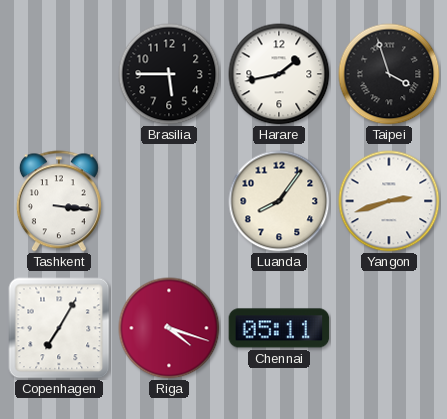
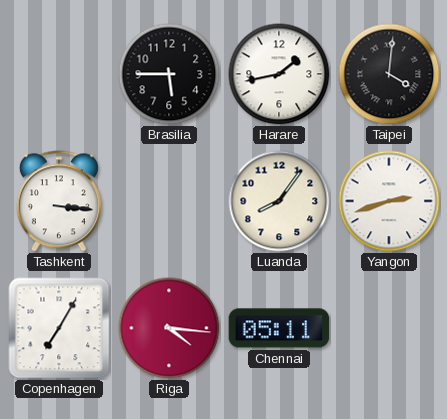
Taipei: 3:57 -> 4:01 (389, 74)
Riga: 4:18 -> 4:16 (169, 328)
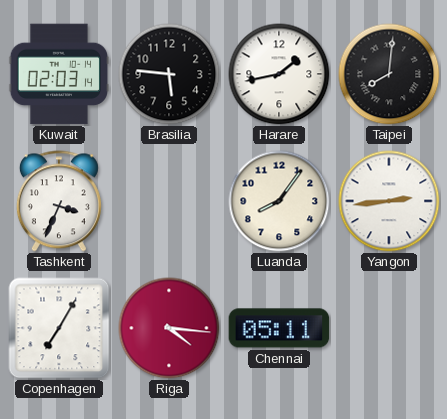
Kuwait: none -> 02:03 (58, 74)
Brasilia: 5:45 -> 5:46 (169, 74)
Taipei: 4:01 -> 8:01 (389, 74)
Tashkent: 3:16 -> 3:34 (59, 201)
Yangon: 2:42 -> 2:44 (389, 201)
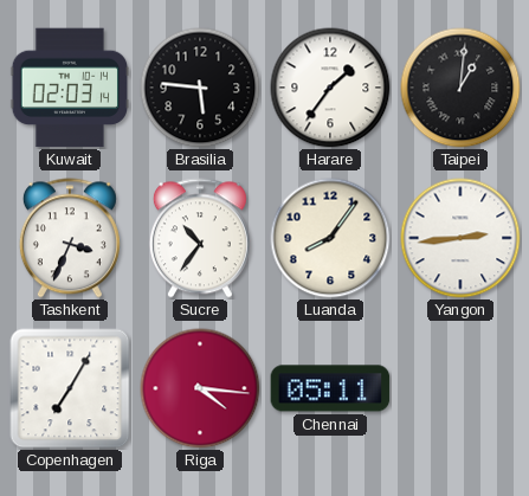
Harare: 1:43 -> 1:36 (330, 88)
Taipei: 8:01 -> 1:01 (460, 88)
Sucre: none -> 10:36 (200, 238)
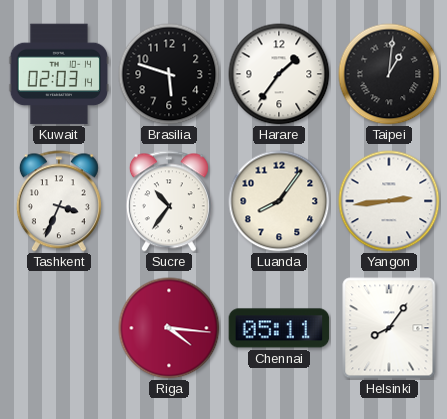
Brasilia: 5:46 -> 5:48 (169, 74)
Copenhagen: 7:05 -> none (70, 388)
Helsinki: none -> 8:06 (389, 328)
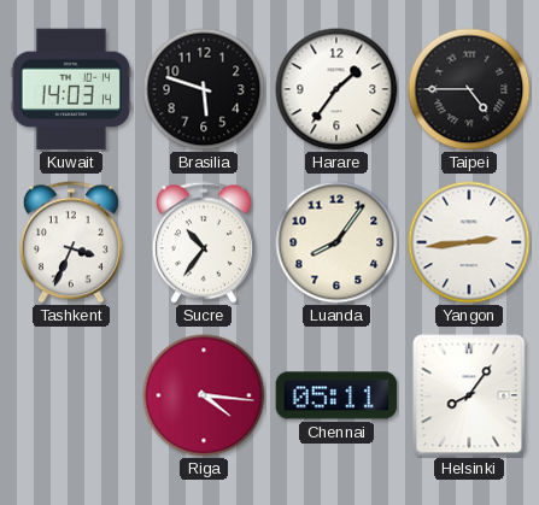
Kuwait: 02:03 -> 14:03 (70, 89)
Taipei: 1:01 -> 4:45 (469, 89)
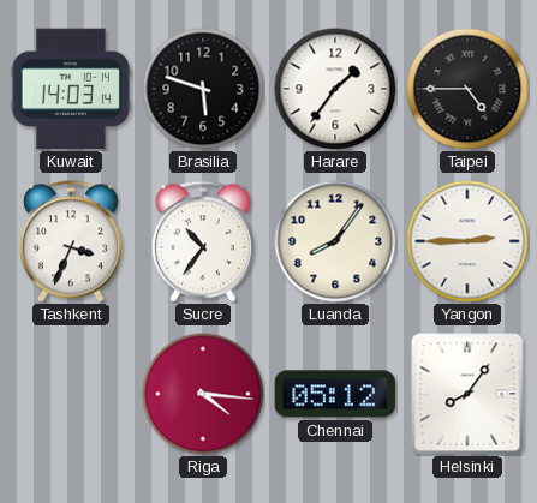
Yangon: 2:44 -> 2:45 (467, 241)
Chennai: 05:11 -> 05:12 (335, 394)
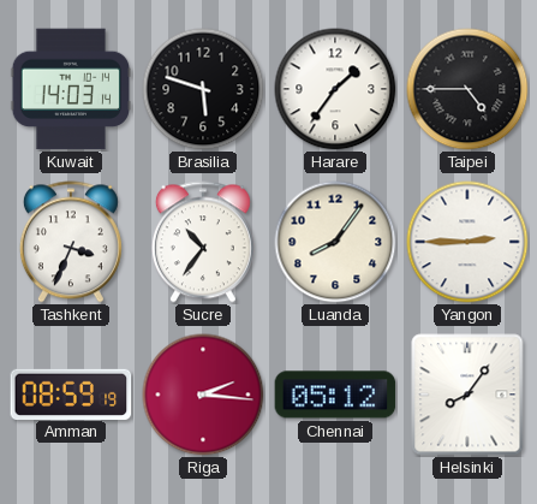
Amman: none -> 08:59 (71, 393)
Riga: 4:16 -> 2:16 (203, 395)
